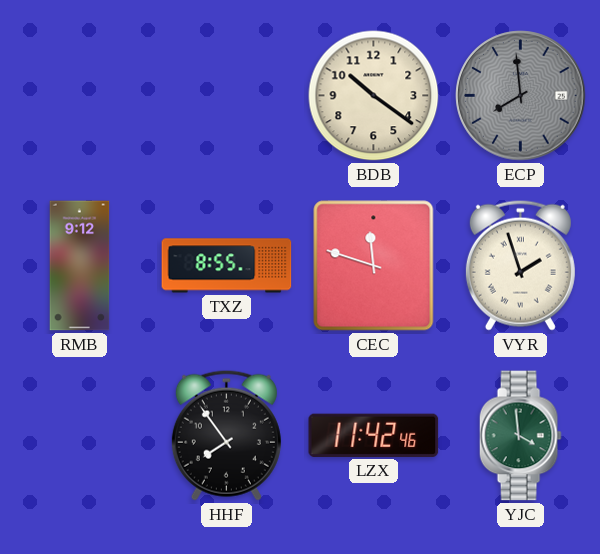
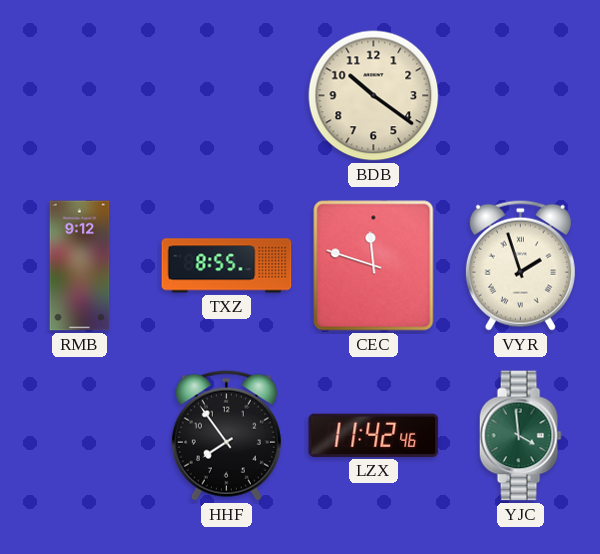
ECP: 7:59 -> none (521, 96)
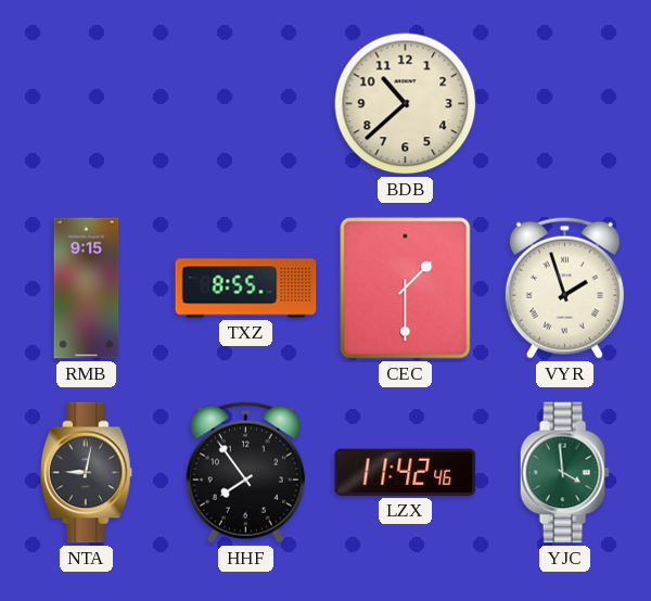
BDB: 10:21 -> 10:38 (406, 104)
RMB: 9:12 -> 9:15 (87, 289)
CEC: 11:48 -> 1:30 (406, 289)
NTA: none -> 9:02 (87, 473)
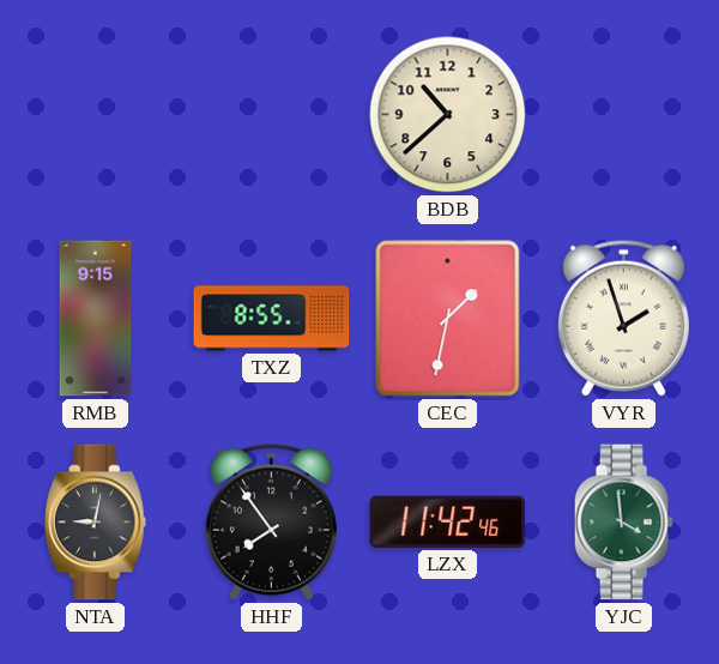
CEC: 1:30 -> 1:32 (448, 319)
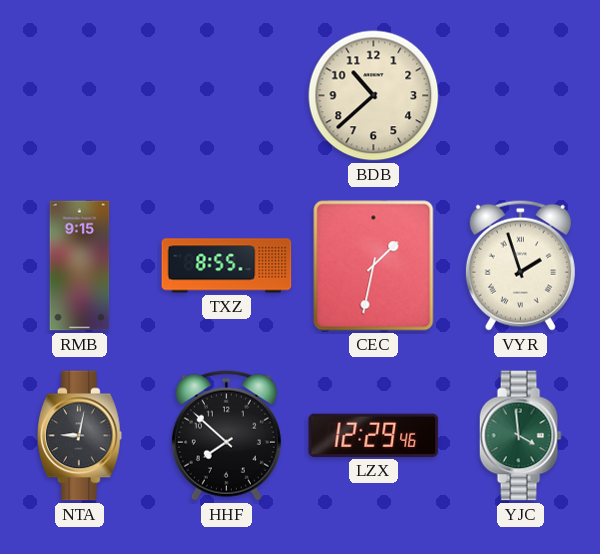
HHF: 7:54 -> 7:52 (226, 435)
LZX: 11:42 -> 12:29 (374, 435)
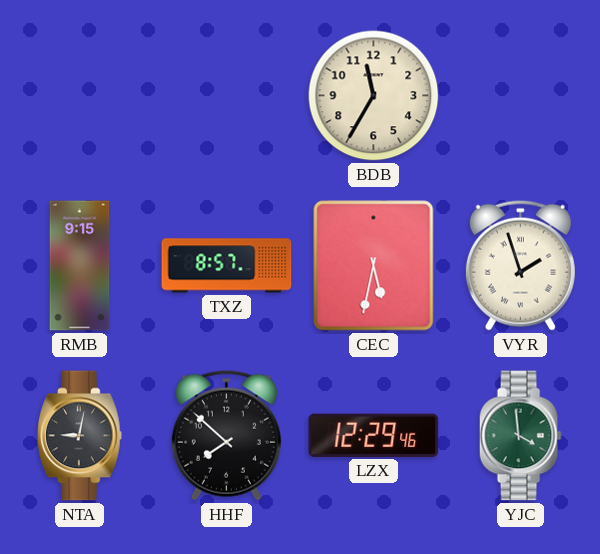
BDB: 10:38 -> 11:35 (374, 96)
TXZ: 8:55 -> 8:57 (227, 266)
CEC: 1:32 -> 5:32 (374, 266)
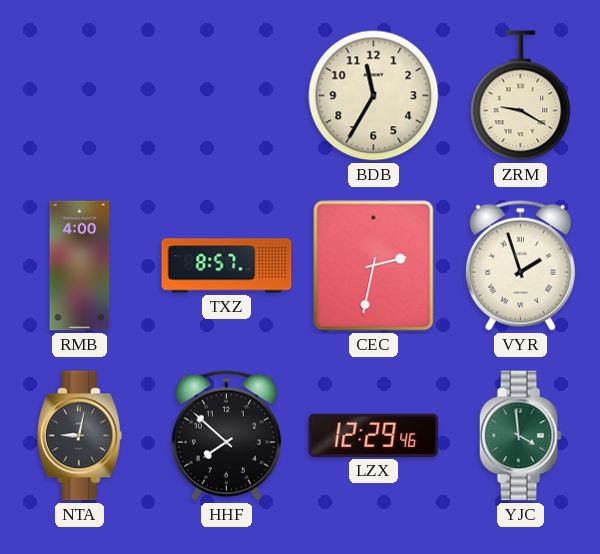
ZRM: none -> 9:20 (521, 96)
RMB: 9:15 -> 4:00 (80, 266)
CEC: 5:32 -> 2:32 (374, 266)
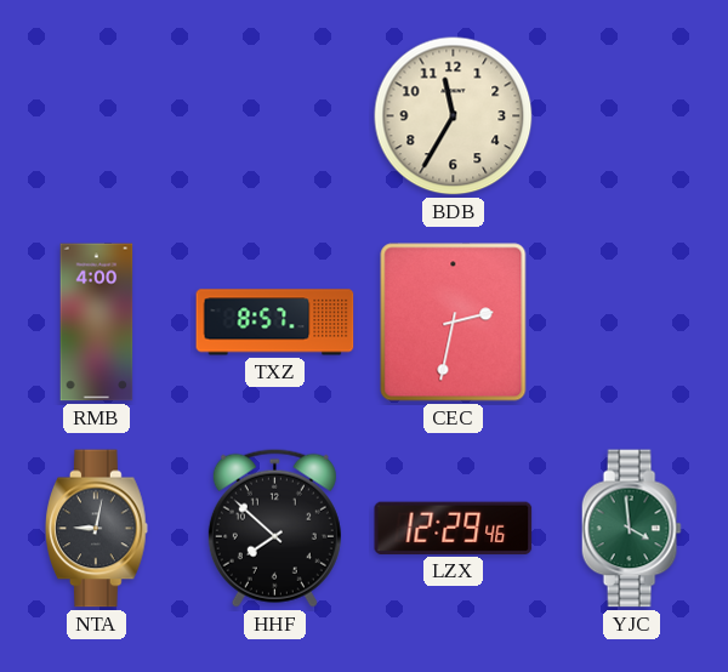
ZRM: 9:20 -> none (521, 96)
VYR: 1:57 -> none (520, 265)
